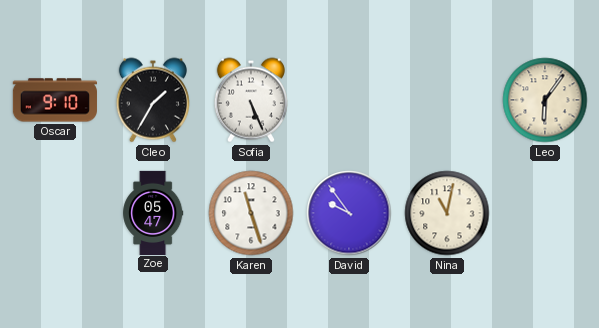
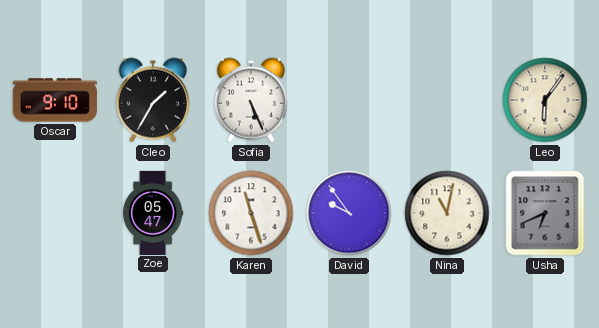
Usha: none -> 6:41 (545, 213)
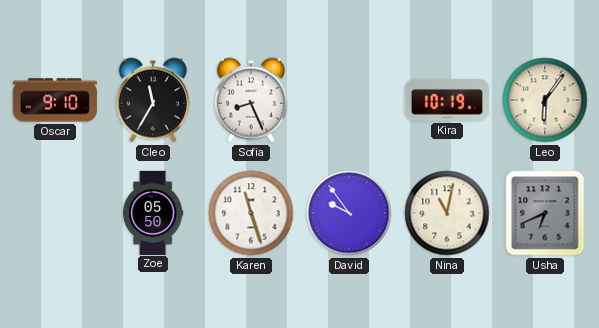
Cleo: 1:35 -> 11:35 (153, 100)
Sofia: 5:26 -> 8:26 (251, 100)
Kira: none -> 10:19 (447, 100)
Zoe: 05:47 -> 05:50 (153, 212)
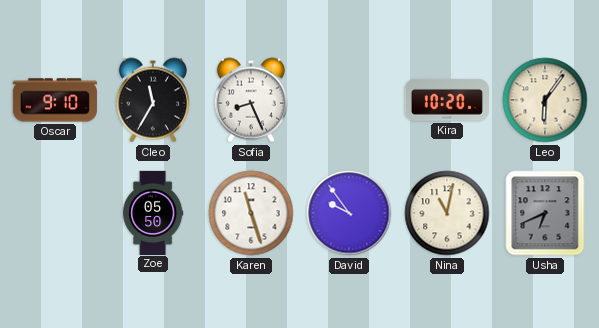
Kira: 10:19 -> 10:20 (447, 100)
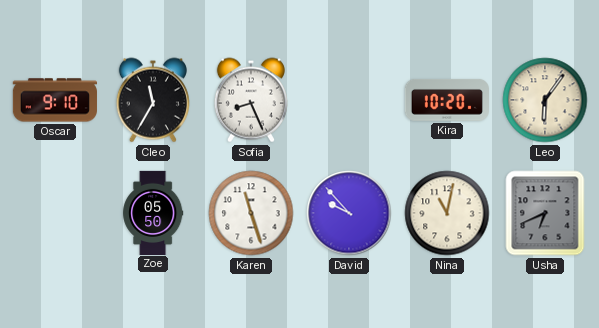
David: 9:54 -> 9:53 (349, 213)
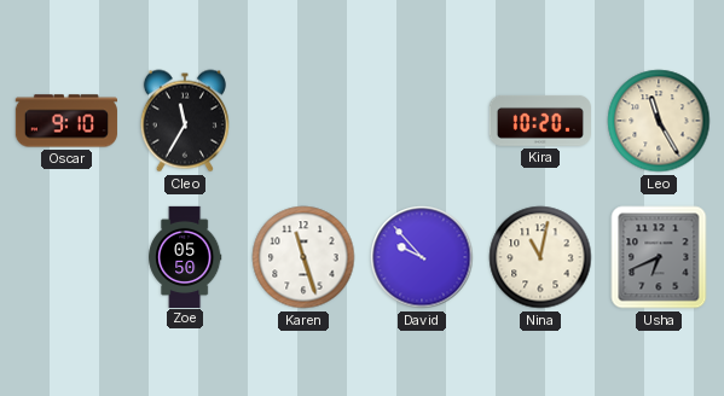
Sofia: 8:26 -> none (251, 100)
Leo: 6:06 -> 11:25 (659, 121)
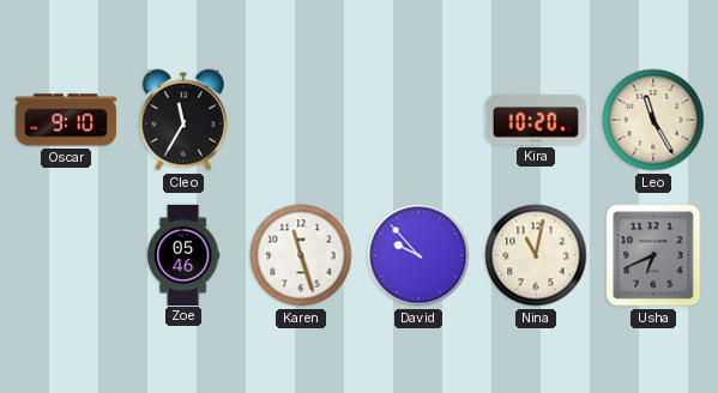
Zoe: 05:50 -> 05:46 (183, 254)
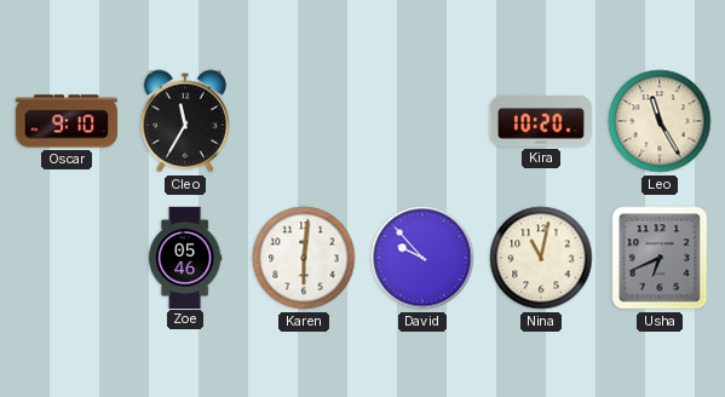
Karen: 11:27 -> 6:01 (304, 258)
